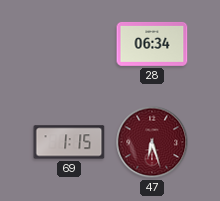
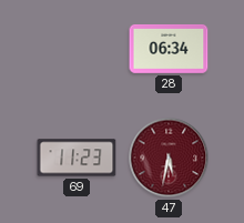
69: 1:15 -> 11:23 (77, 158)
47: 6:27 -> 5:32 (169, 158)
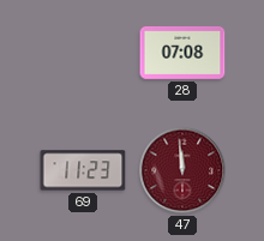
28: 06:34 -> 07:08 (182, 53)
47: 5:32 -> 11:59 (182, 170)
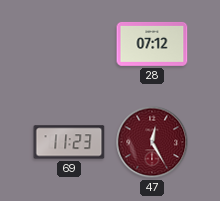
28: 07:08 -> 07:12 (152, 44)
47: 11:59 -> 12:25 (152, 142)
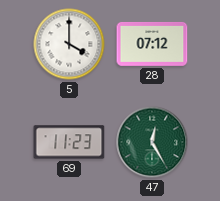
5: none -> 4:00 (69, 44)
47 dial: burgundy -> green (152, 142)
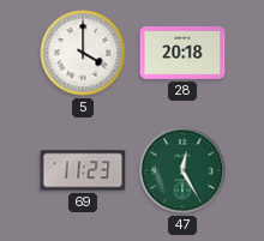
28: 07:12 -> 20:18 (182, 53)
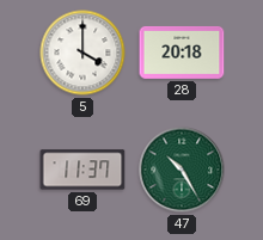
69: 11:23 -> 11:37 (82, 170)
47: 12:25 -> 10:25 (182, 170)
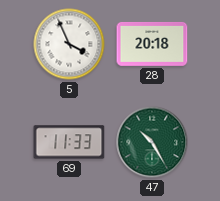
5: 4:00 -> 3:56 (69, 44)
69: 11:37 -> 11:33 (69, 142)
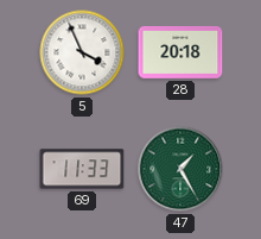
47: 10:25 -> 1:25 (180, 169)
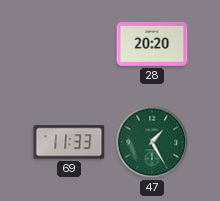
5: 3:56 -> none (82, 52)
28: 20:18 -> 20:20 (152, 44)
